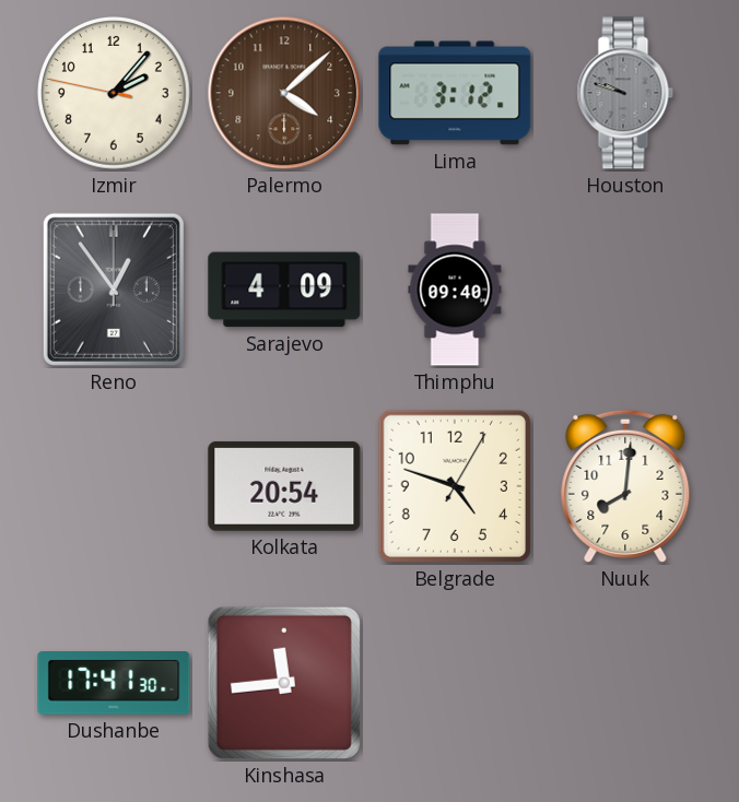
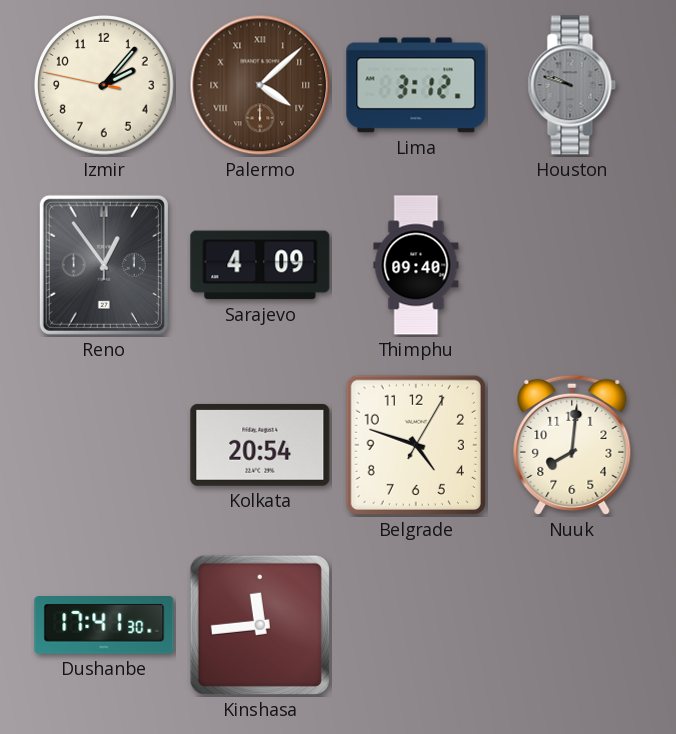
Palermo numerals: Arabic -> Roman (260, 85)
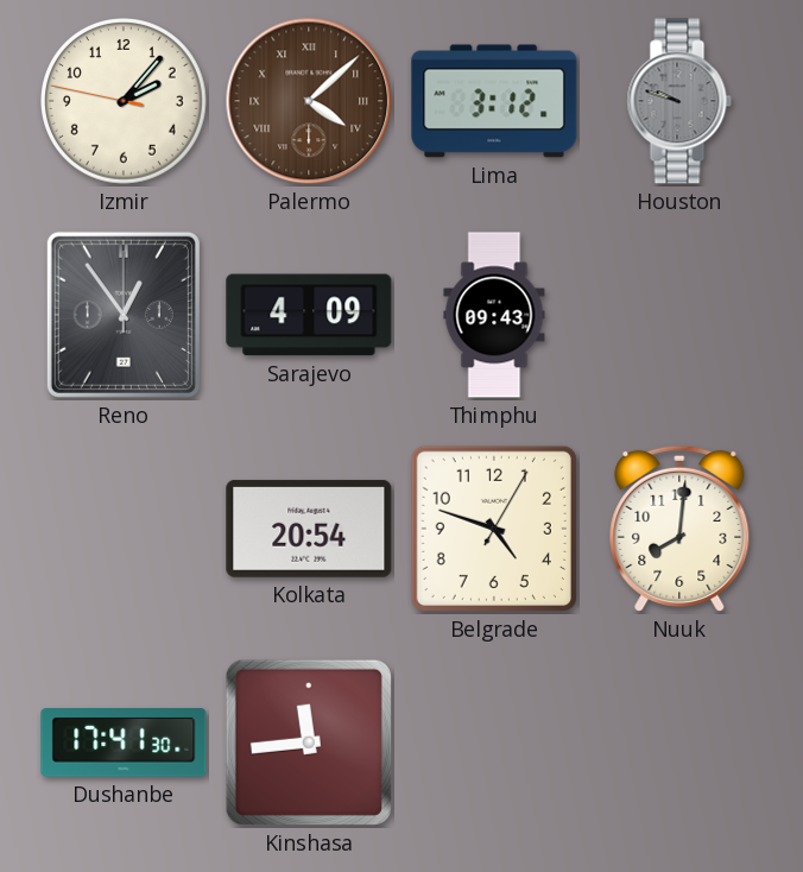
Thimphu: 09:40 -> 09:43 (494, 315)
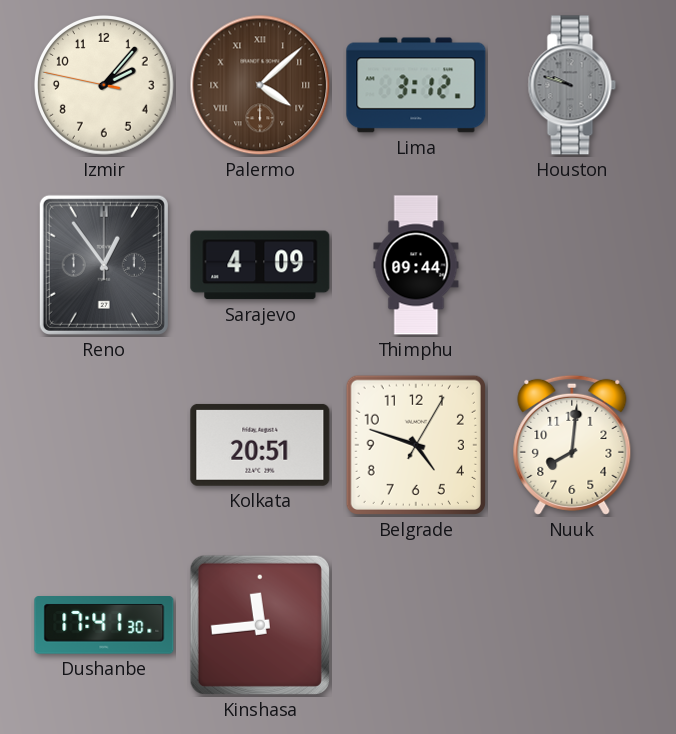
Thimphu: 09:43 -> 09:44 (416, 265)
Kolkata: 20:54 -> 20:51 (260, 445)
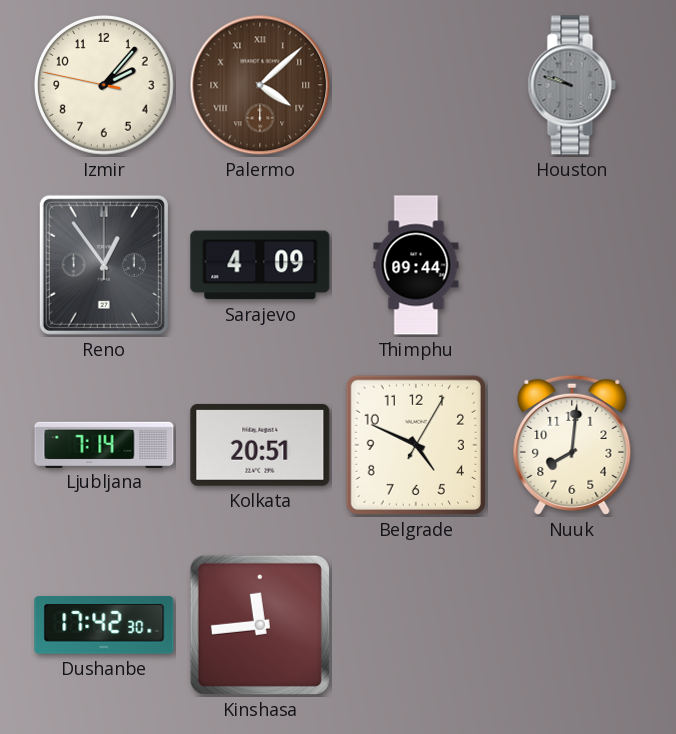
Lima: 3:12 -> none (416, 85)
Ljubljana: none -> 7:14 (104, 444)
Belgrade: 4:48 -> 4:49 (416, 445)
Dushanbe: 17:41 -> 17:42 (104, 626)
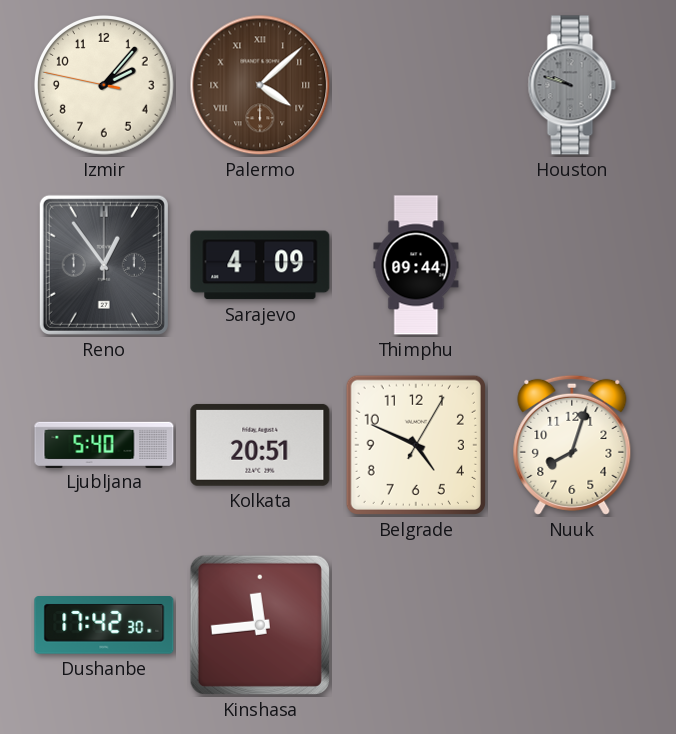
Ljubljana: 7:14 -> 5:40 (104, 444)
Nuuk: 8:01 -> 8:03 (572, 445)
